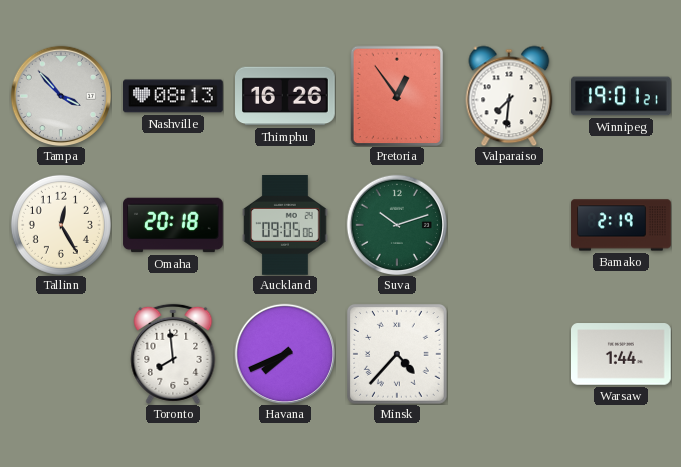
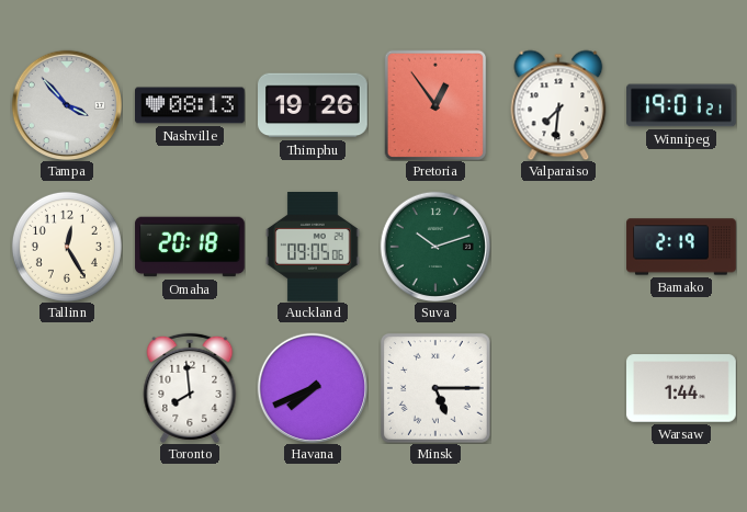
Thimphu: 16:26 -> 19:26 (313, 105)
Minsk: 4:37 -> 5:15 (435, 388)
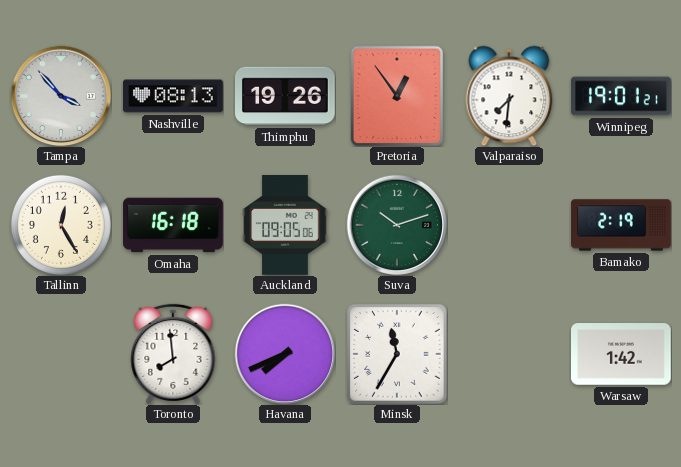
Omaha: 20:18 -> 16:18 (173, 225)
Minsk: 5:15 -> 11:35 (397, 354)
Warsaw: 1:44 -> 1:42 (622, 354)
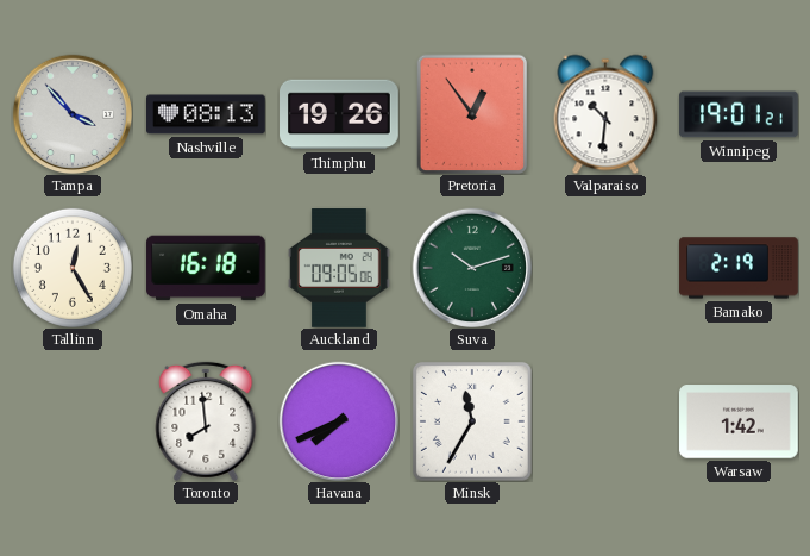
Valparaiso: 7:31 -> 10:31 (605, 114)
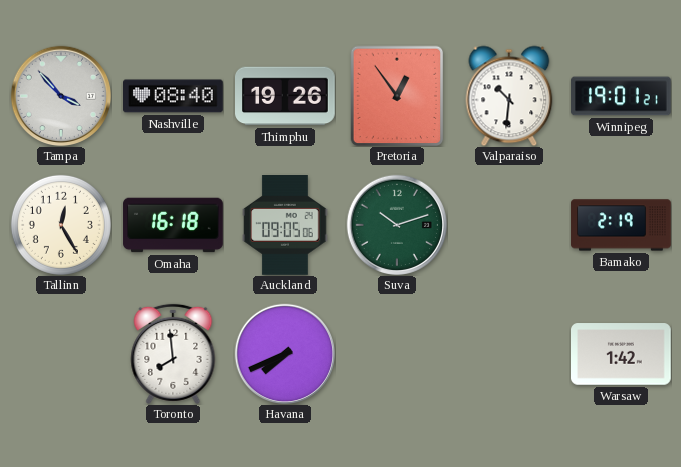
Nashville: 08:13 -> 08:40 (174, 96)
Minsk: 11:35 -> none (472, 421)
